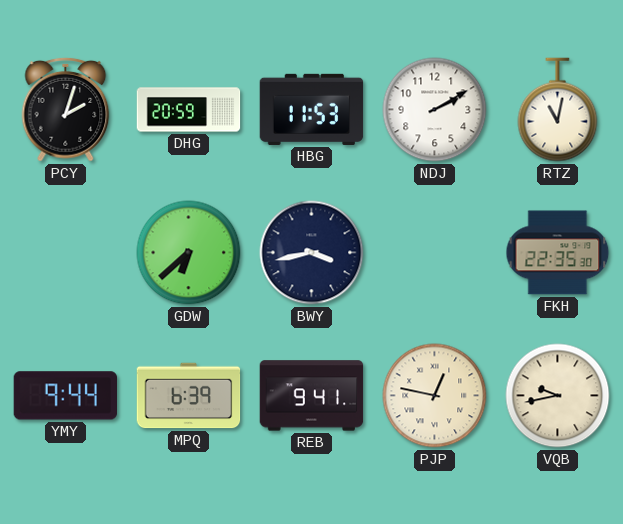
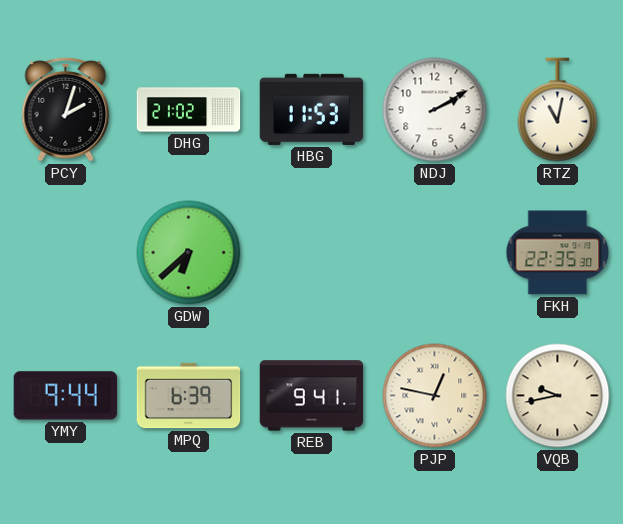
DHG: 20:59 -> 21:02 (189, 110)
BWY: 3:43 -> none (312, 253)
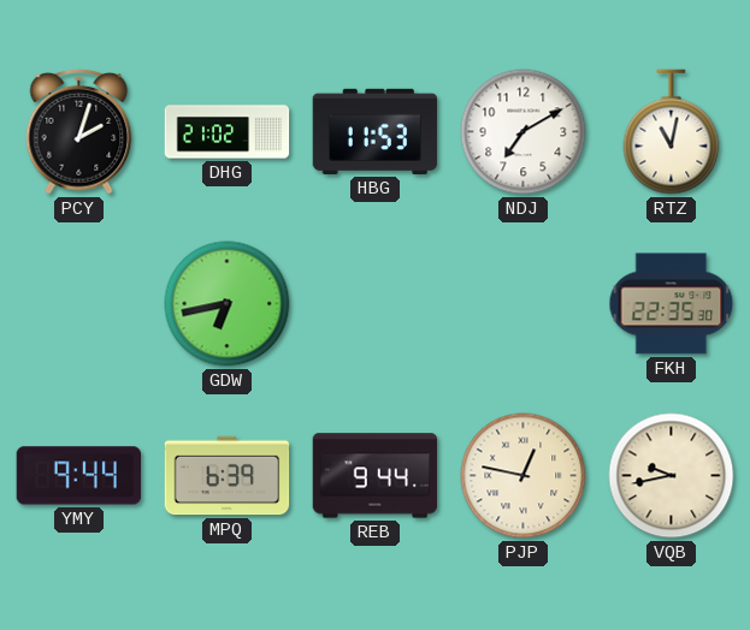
NDJ: 2:10 -> 7:10 (524, 132)
GDW: 6:38 -> 6:43 (228, 304)
REB: 9:41 -> 9:44 (376, 476)
